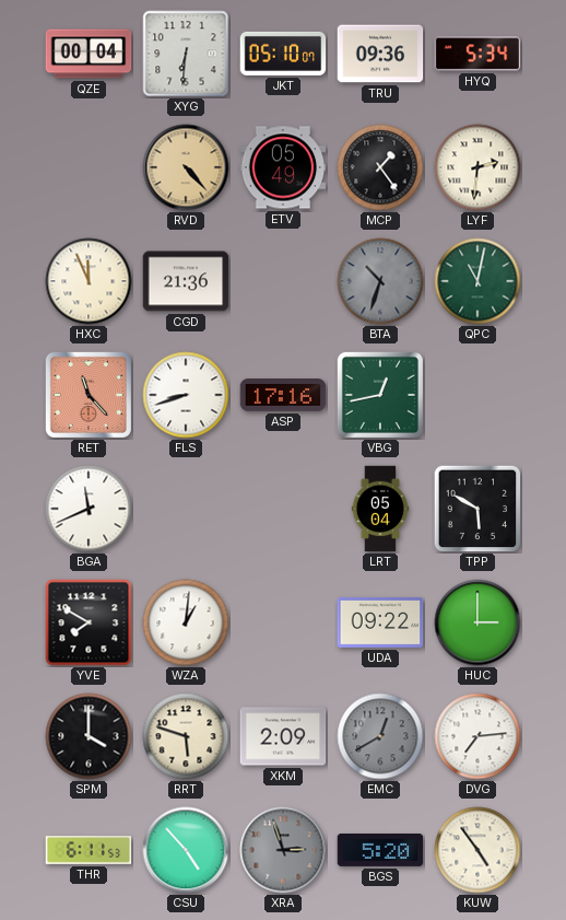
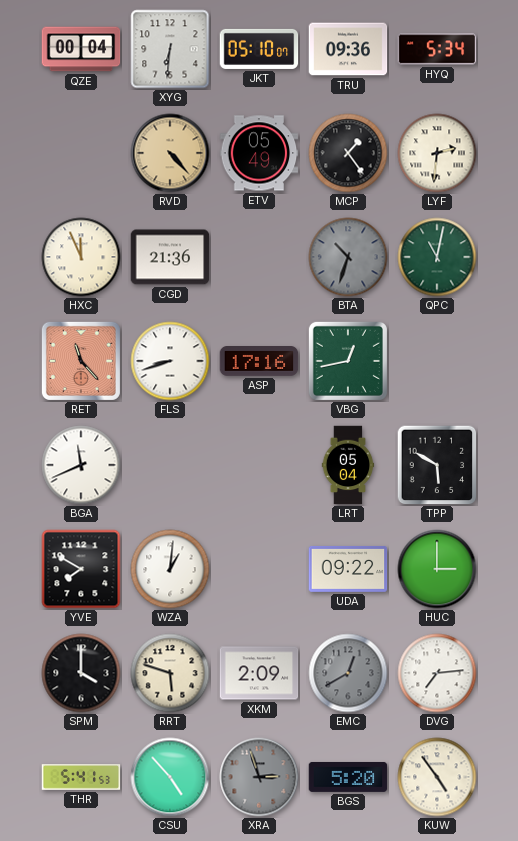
THR: 6:11 -> 5:41 (81, 777)
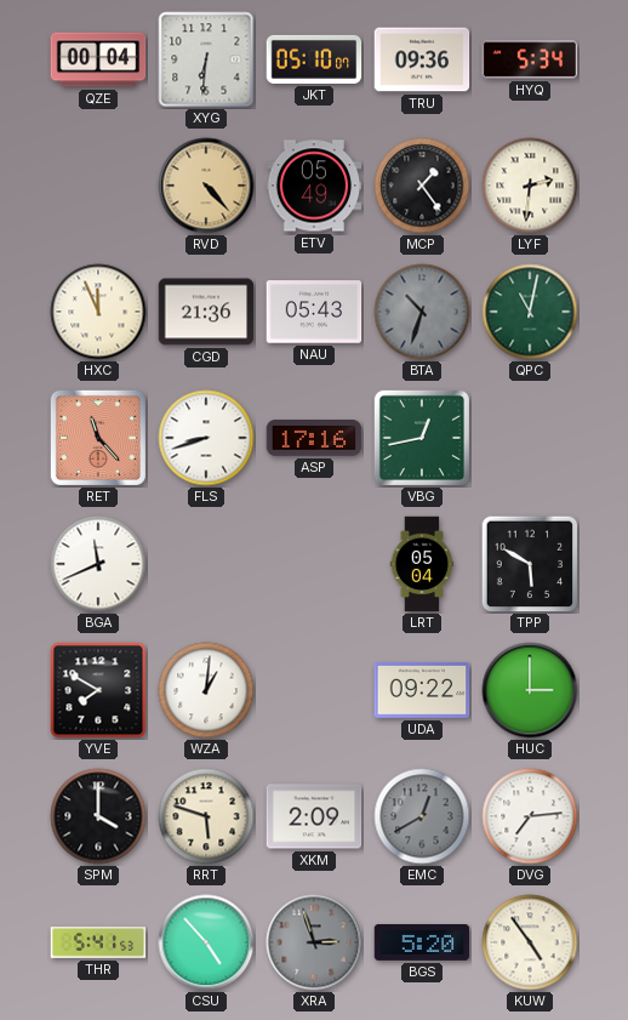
NAU: none -> 05:43 (314, 312)
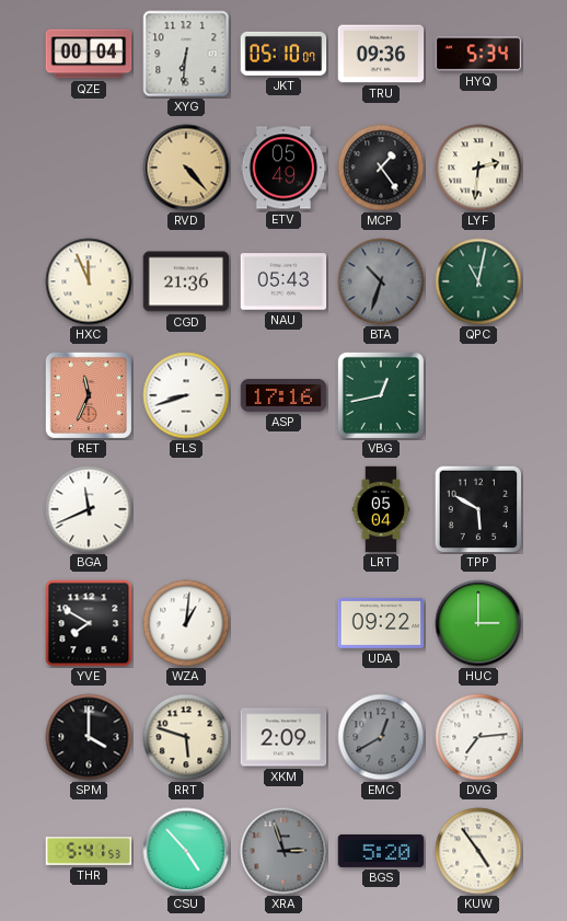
RET: 11:23 -> 11:34 (89, 395)
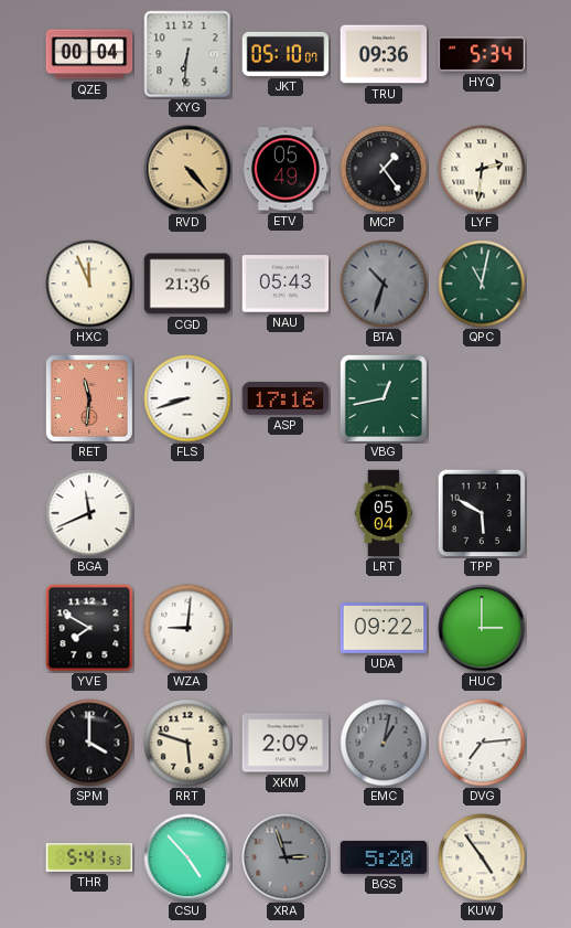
RET: 11:34 -> 11:31 (89, 398)
WZA: 1:01 -> 9:01 (187, 628)
EMC: 12:40 -> 1:02 (384, 743)
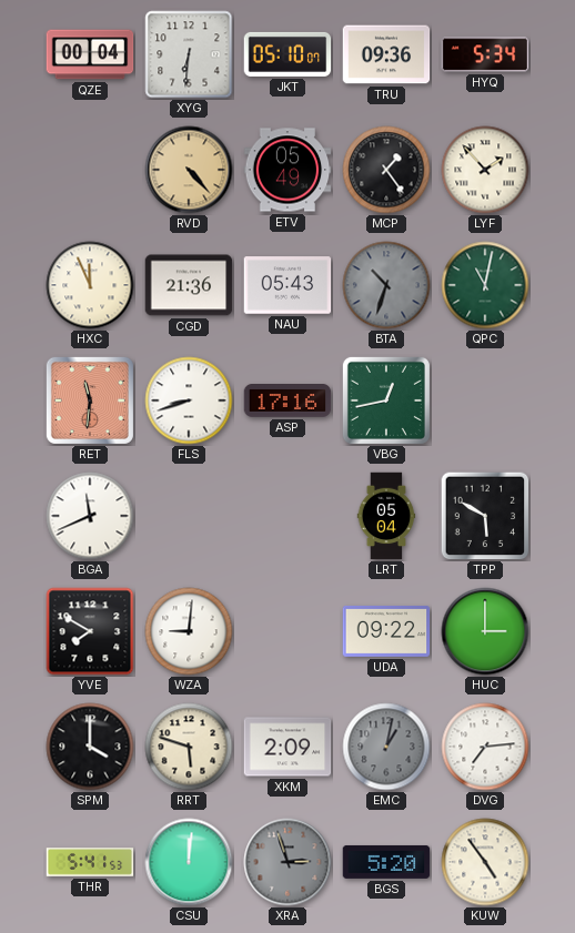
LYF: 2:31 -> 1:53 (485, 170)
CSU: 4:53 -> 12:01 (189, 862)
